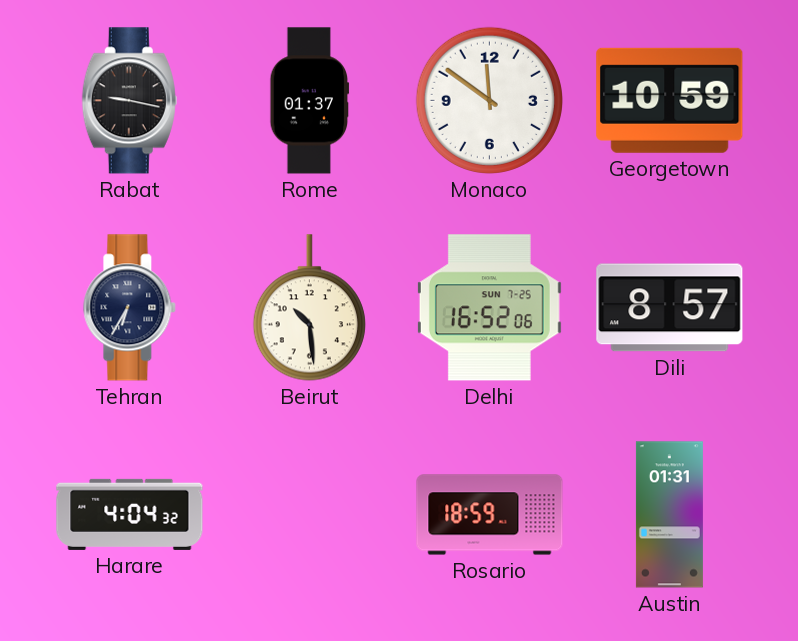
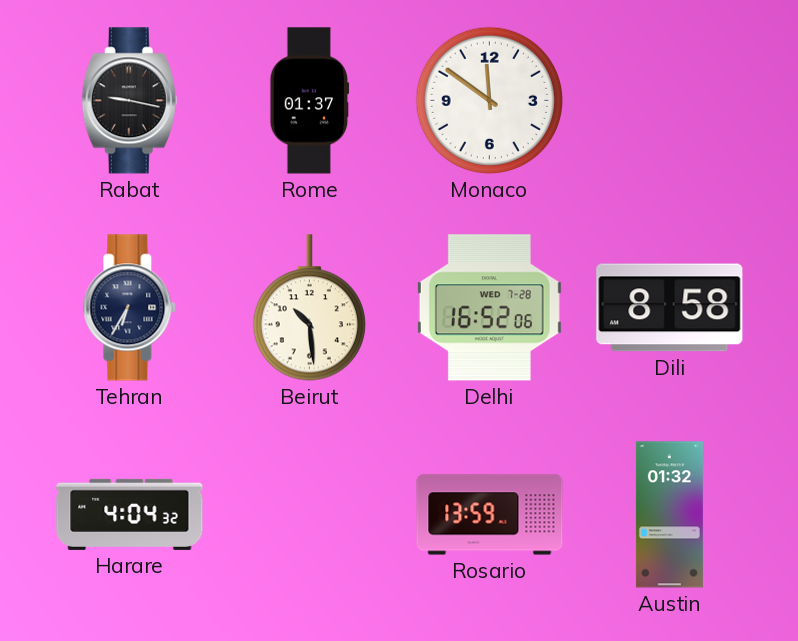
Georgetown: 10:59 -> none (670, 100)
Delhi date: SUN 7-25 -> WED 7-28 (489, 308)
Dili: 8:57 -> 8:58 (670, 308)
Rosario: 18:59 -> 13:59 (490, 515)
Austin: 01:31 -> 01:32 (669, 515)
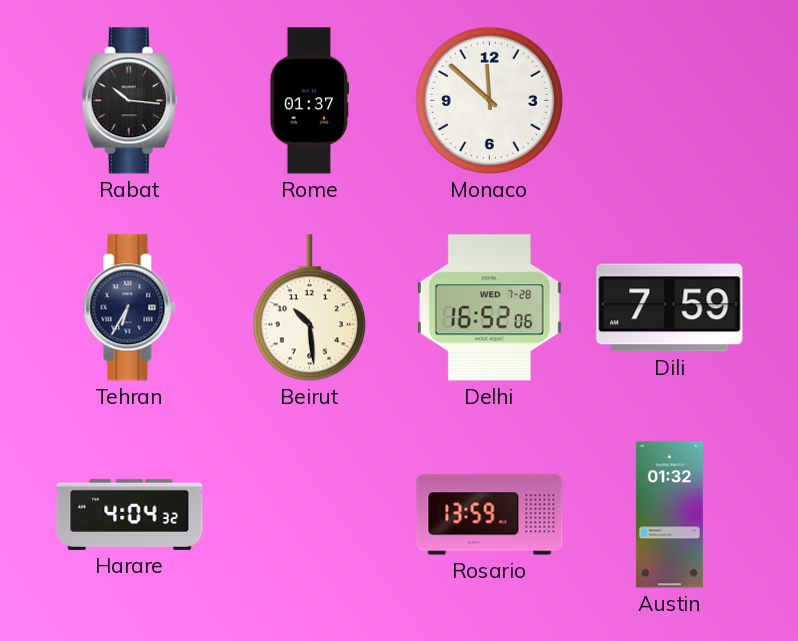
Rabat: 9:17 -> 10:16 (129, 101)
Monaco: 11:51 -> 11:52 (489, 100)
Dili: 8:58 -> 7:59 (670, 308)
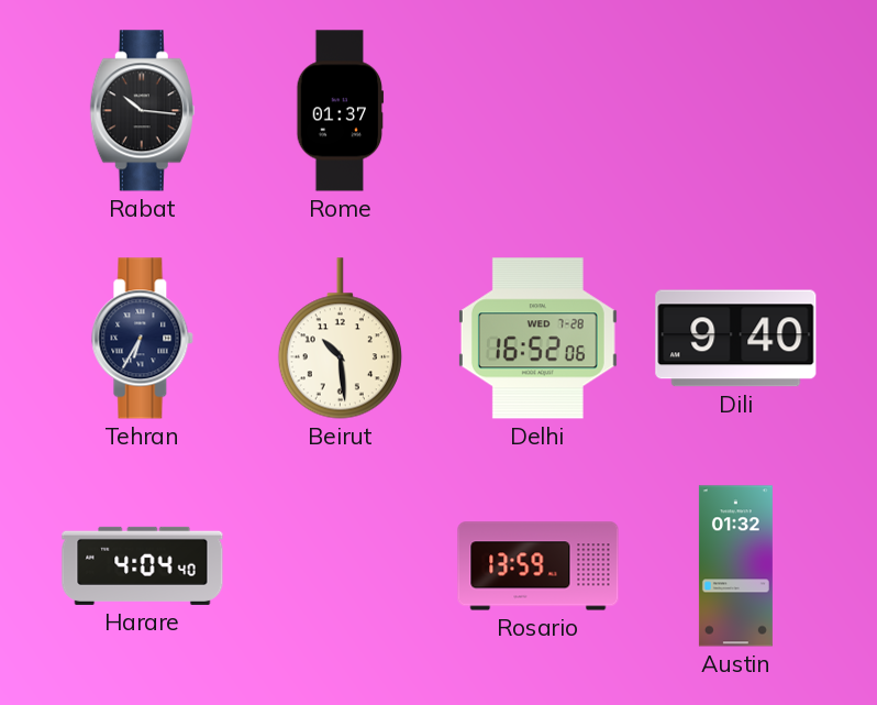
Monaco: 11:52 -> none (489, 100)
Dili: 7:59 -> 9:40 (736, 339)
Harare: 4:04:32 -> 4:04:40 (143, 565)
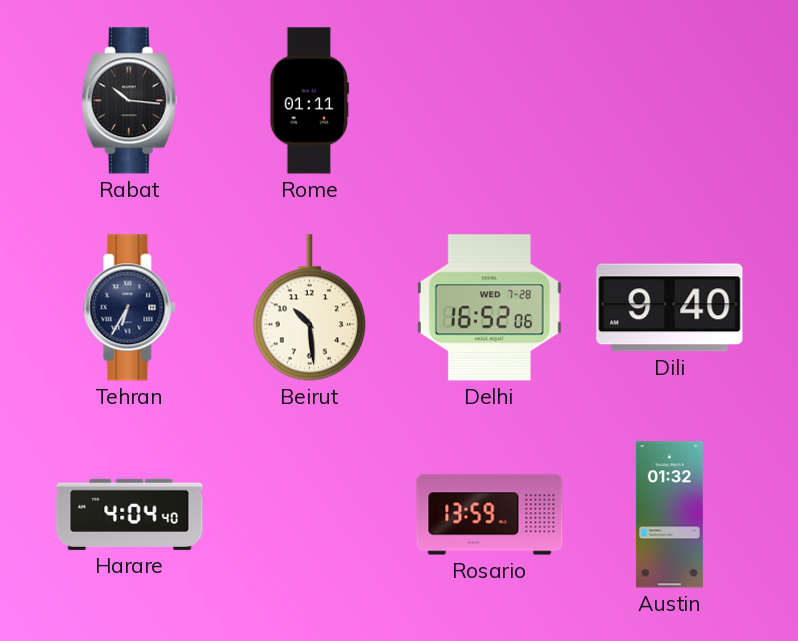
Rome: 01:37 -> 01:11 (310, 101)
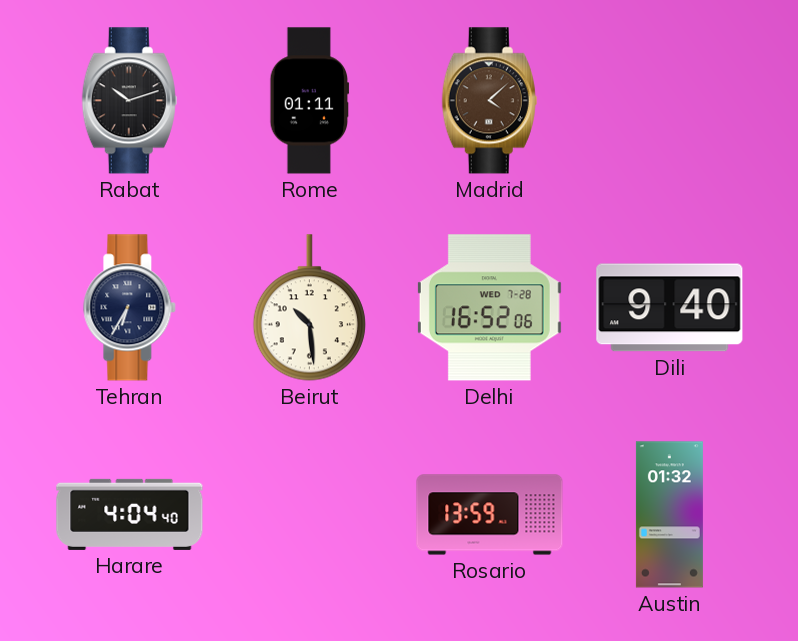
Rabat: 10:16 -> 10:12 (129, 101)
Madrid: none -> 4:08 (489, 101)
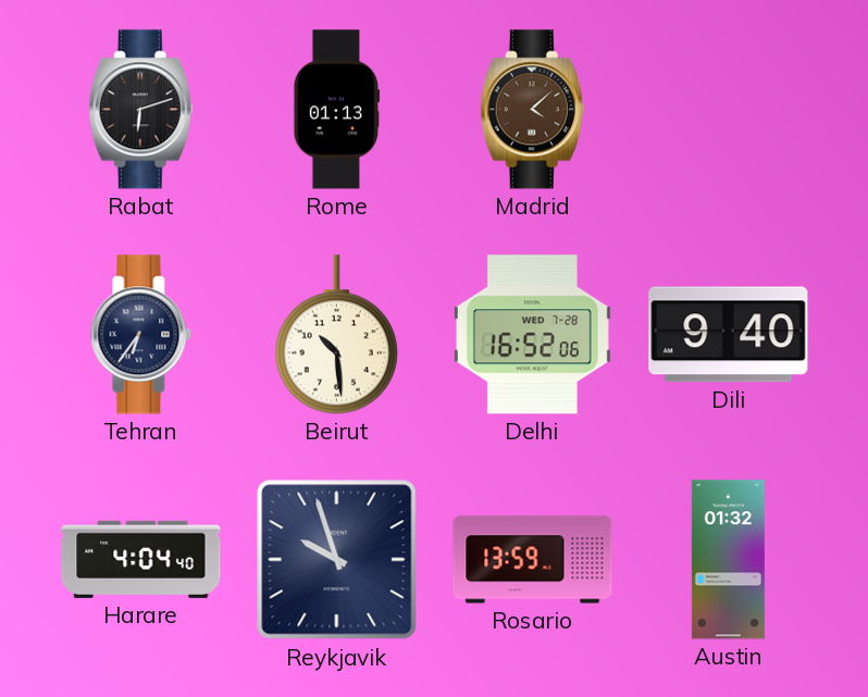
Rabat: 10:12 -> 6:12 (140, 110)
Rome: 01:11 -> 01:13 (337, 110)
Tehran: 6:35 -> 6:36 (141, 335)
Reykjavik: none -> 9:57 (337, 560)
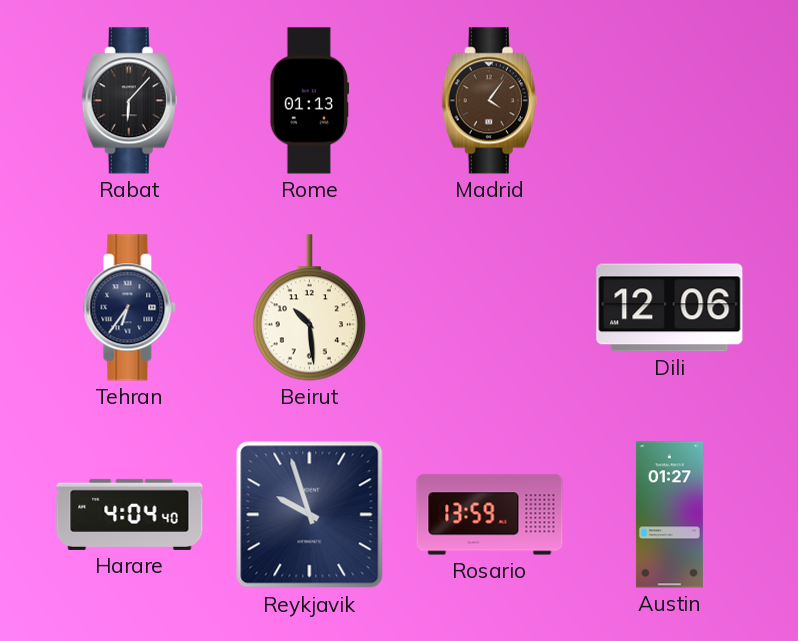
Rabat: 6:12 -> 6:07 (129, 101)
Madrid: 4:08 -> 4:06 (489, 101)
Delhi: 16:52 -> none (532, 335)
Dili: 9:40 -> 12:06 (670, 308)
Austin: 01:32 -> 01:27 (669, 515)
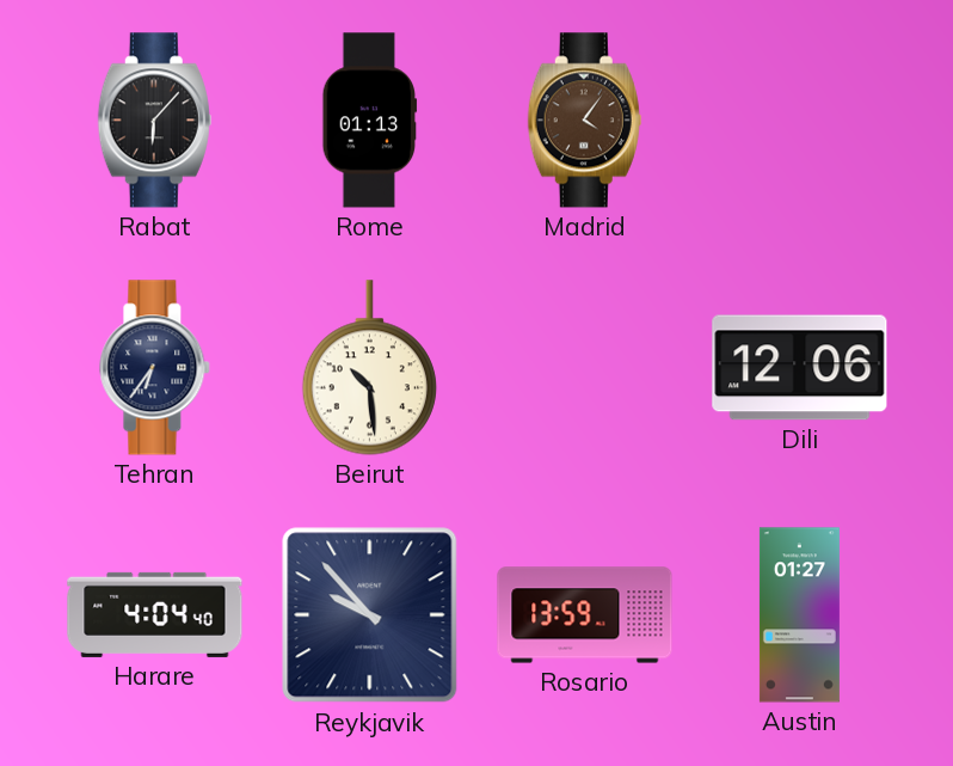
Reykjavik: 9:57 -> 9:53 (370, 615)
